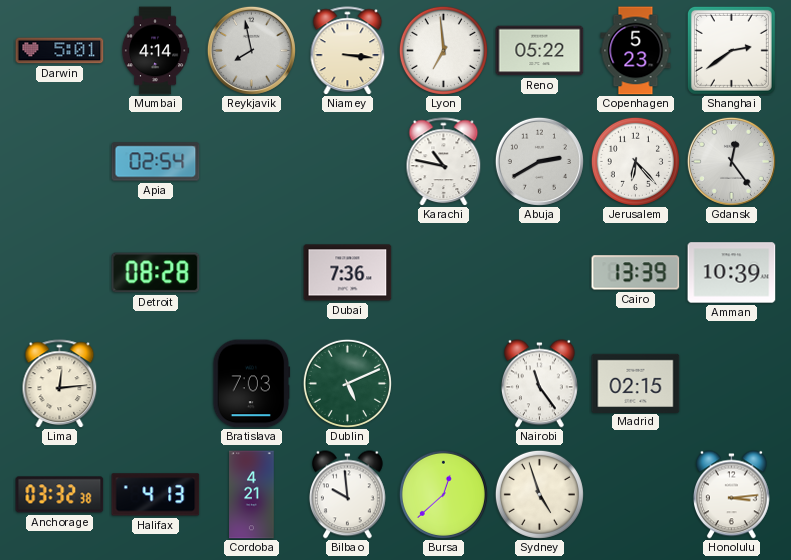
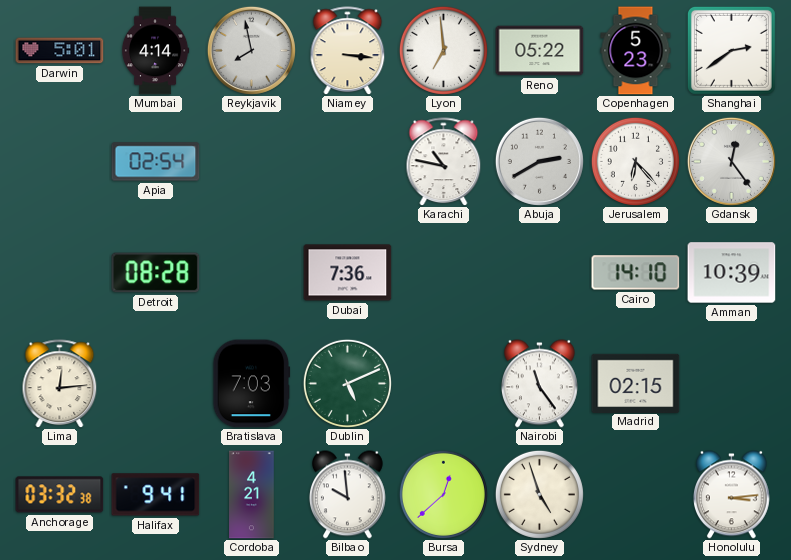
Cairo: 13:39 -> 14:10 (636, 273)
Halifax: 4:13 -> 9:41 (156, 495)
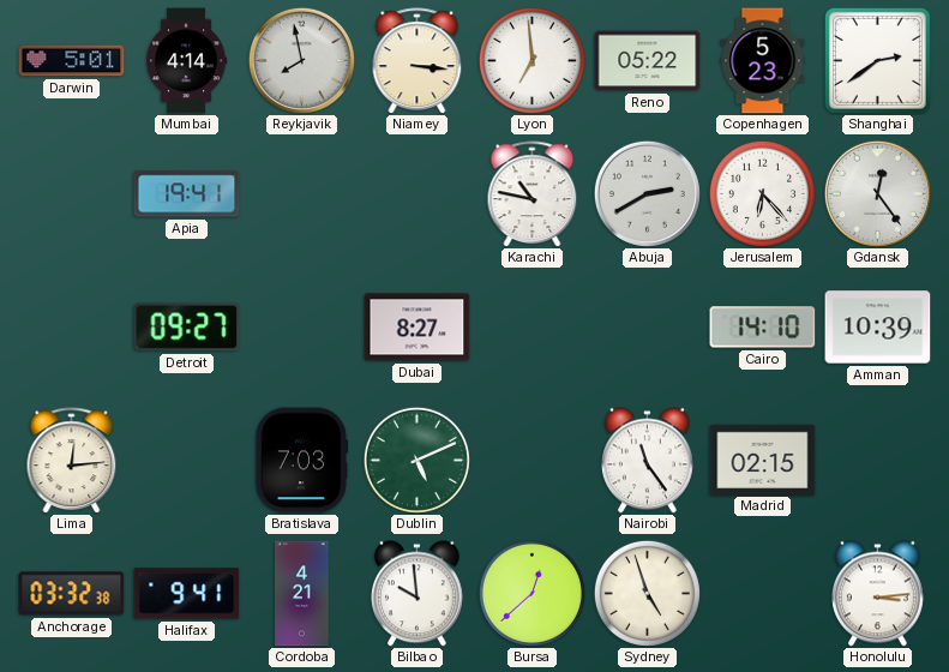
Apia: 02:54 -> 19:41 (187, 194)
Detroit: 08:28 -> 09:27 (187, 328)
Dubai: 7:36 -> 8:27 (418, 328)
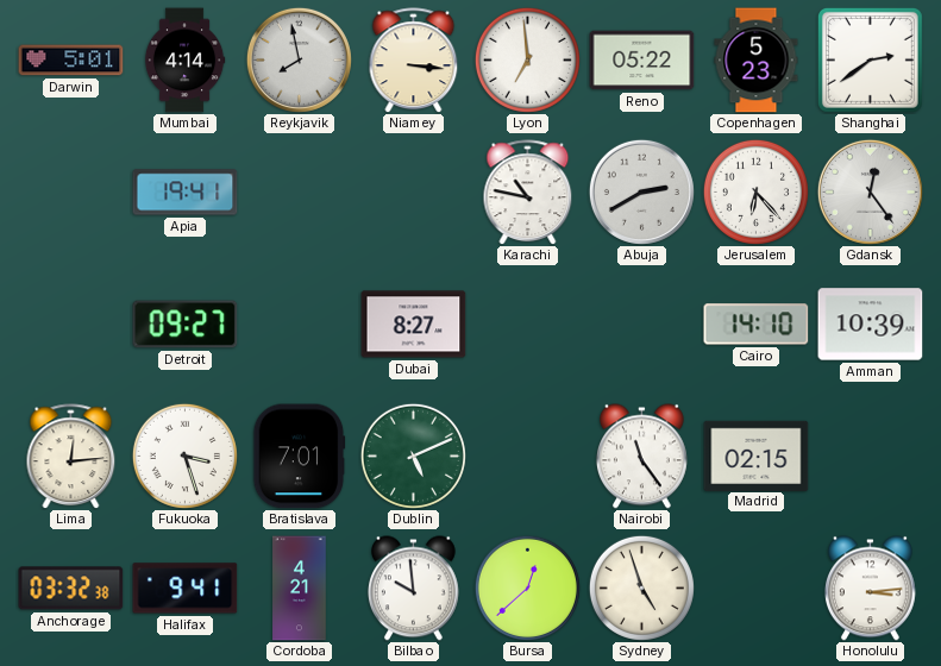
Fukuoka: none -> 3:27 (184, 455)
Bratislava: 7:03 -> 7:01 (300, 457)
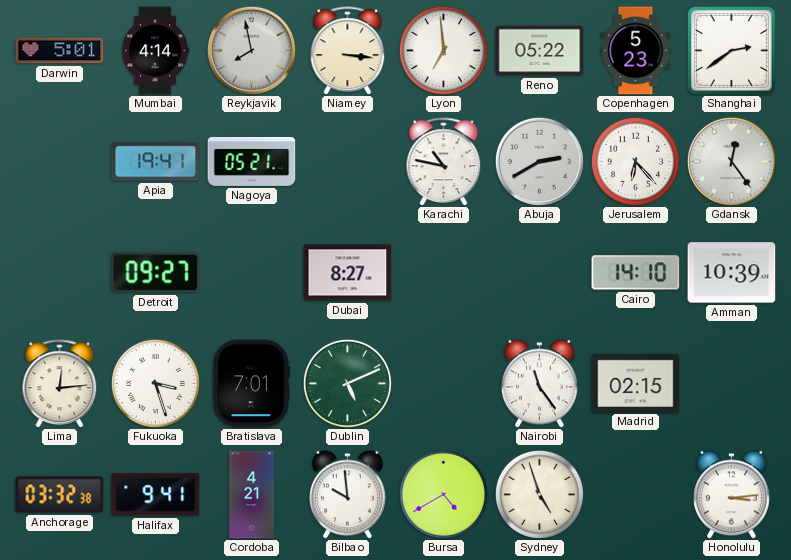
Nagoya: none -> 05:21 (252, 161)
Bursa: 12:38 -> 4:40 (443, 494)
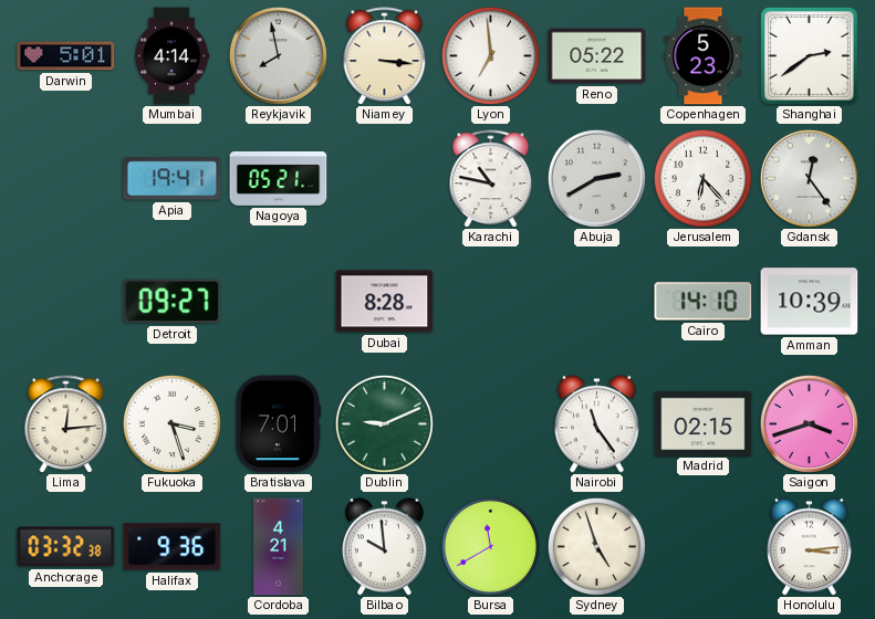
Dubai: 8:27 -> 8:28 (385, 302)
Dublin: 5:11 -> 9:11 (384, 423)
Saigon: none -> 3:42 (809, 423)
Halifax: 9:41 -> 9:36 (173, 547)
Bursa: 4:40 -> 11:40 (490, 546)
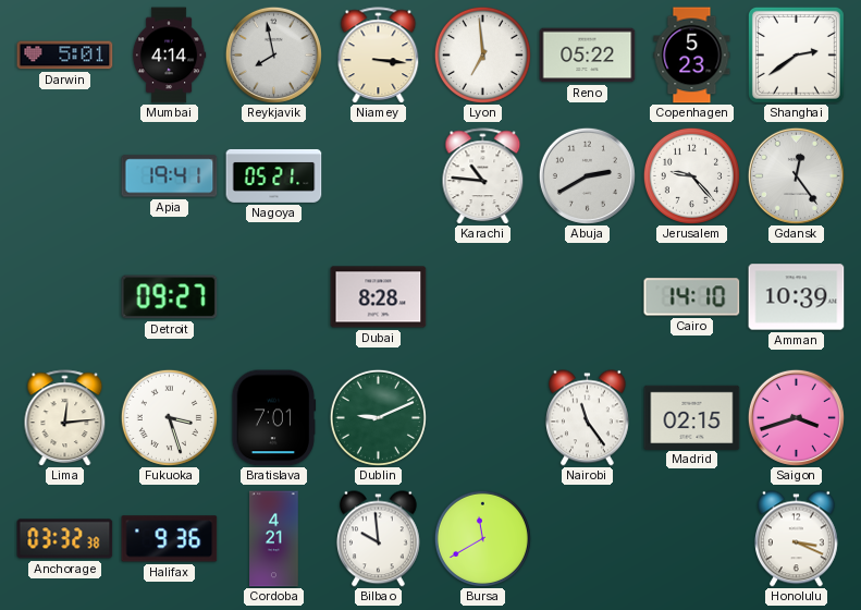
Karachi: 10:47 -> 10:46 (483, 176)
Jerusalem: 6:23 -> 9:23 (691, 175)
Sydney: 4:57 -> none (596, 546)
Honolulu: 3:14 -> 3:19 (796, 539)
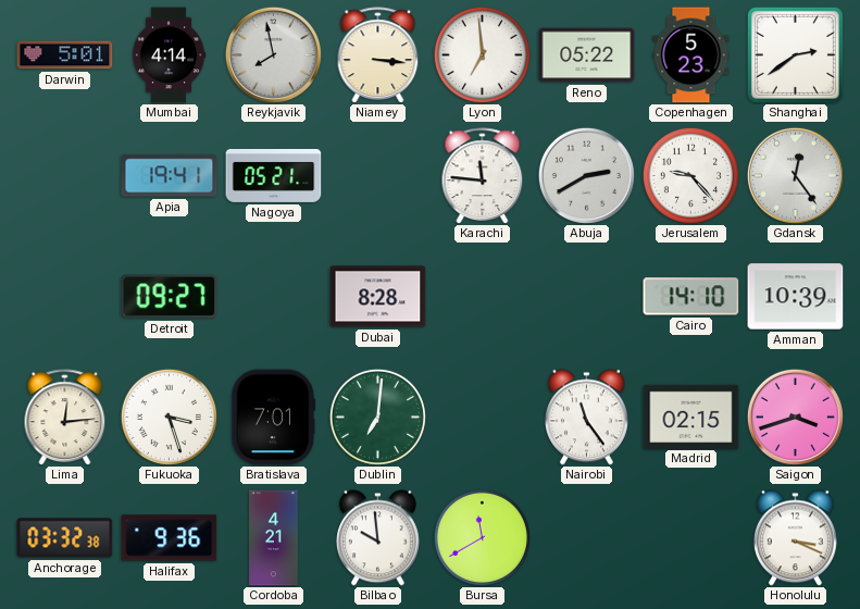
Karachi: 10:46 -> 11:46 (483, 176)
Dublin: 9:11 -> 7:01 (377, 417)
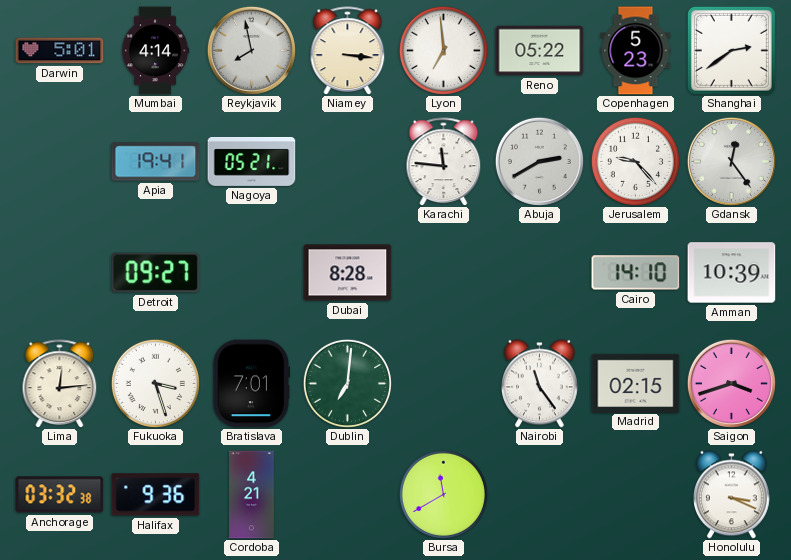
Bilbao: 9:59 -> none (377, 538)
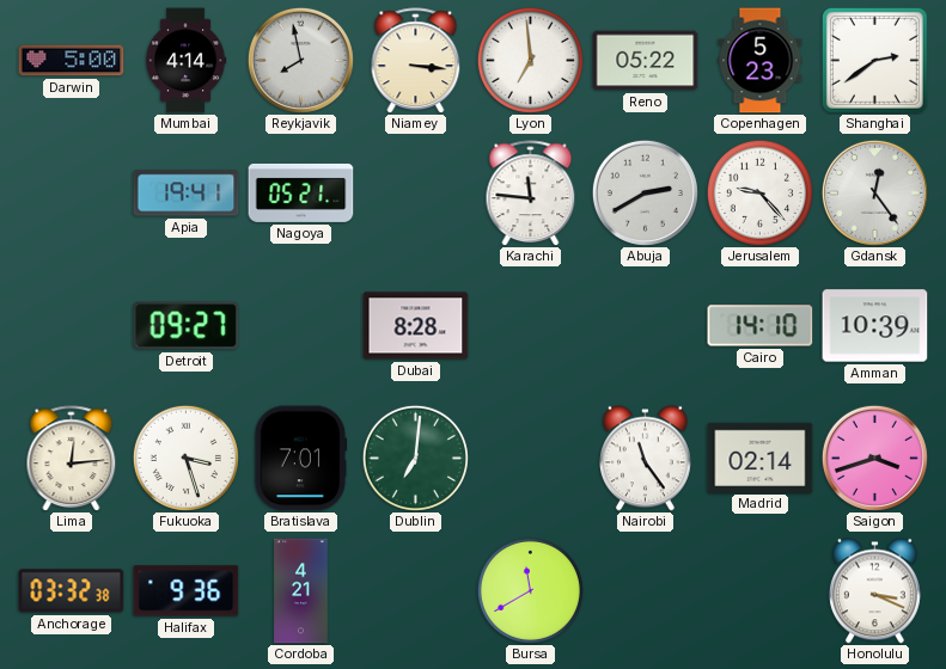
Darwin: 5:01 -> 5:00 (72, 61)
Madrid: 02:15 -> 02:14 (761, 458)
